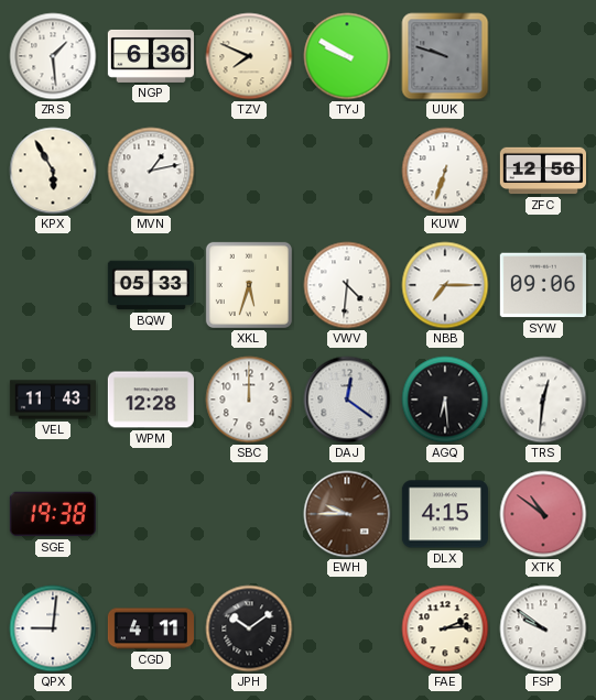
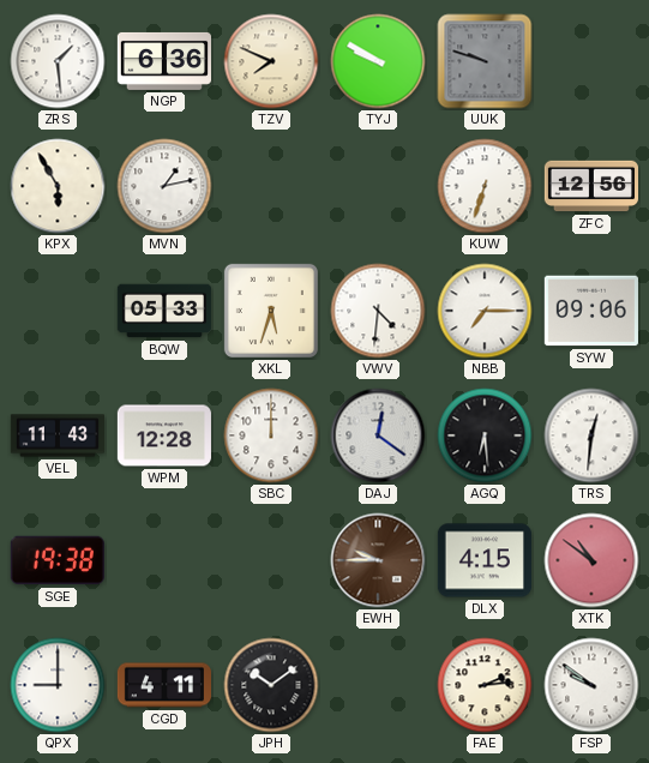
QPX: 9:01 -> 9:00 (58, 685)
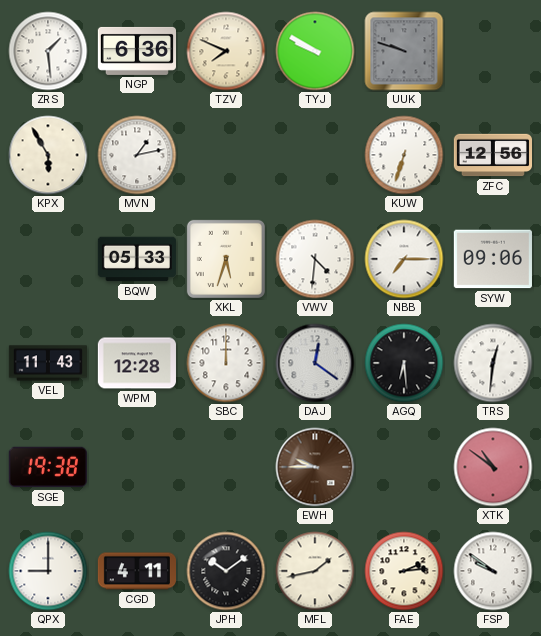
DLX: 4:15 -> none (485, 560)
MFL: none -> 1:43 (315, 571)
